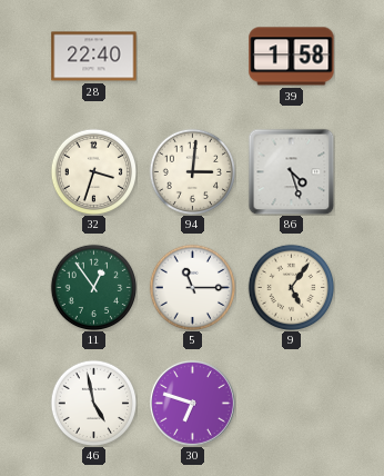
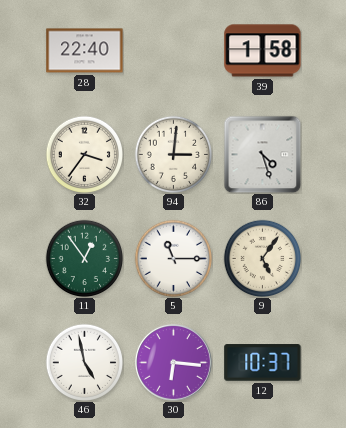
32: 3:33 -> 3:36 (84, 154)
30: 6:48 -> 6:16 (173, 362)
12: none -> 10:37 (263, 363)
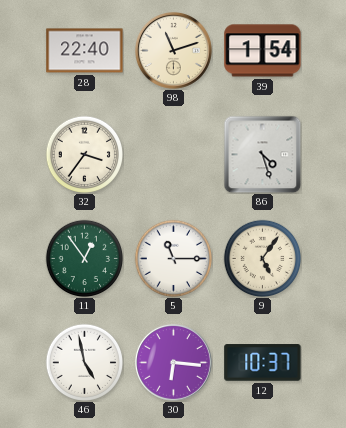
98: none -> 11:12 (173, 50)
39: 1:58 -> 1:54 (263, 51)
94: 3:01 -> none (173, 154)
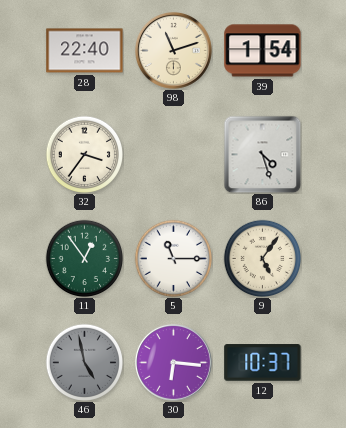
46 dial: white -> grey (84, 362)
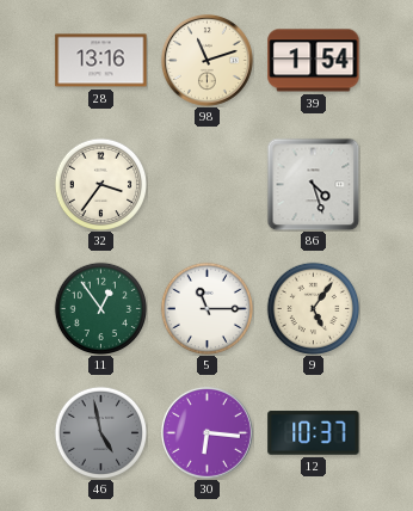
28: 22:40 -> 13:16 (101, 61)
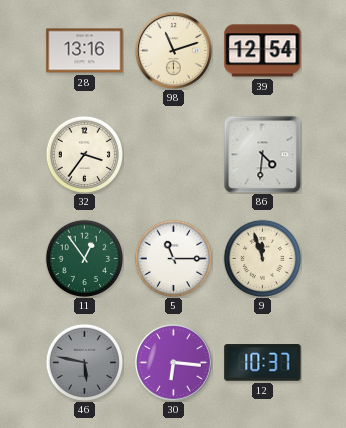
39: 1:54 -> 12:54 (263, 51)
86: 4:27 -> 4:31 (262, 154)
9: 5:06 -> 11:57 (262, 258)
46: 4:58 -> 5:47 (84, 362)
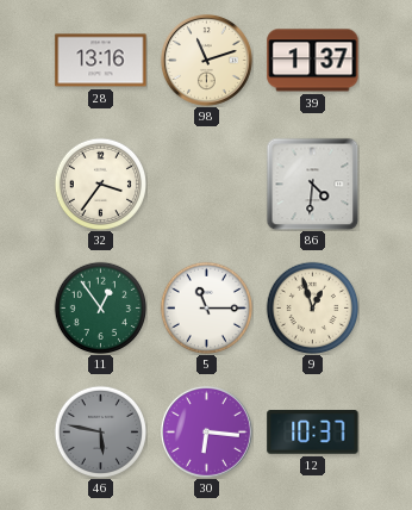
39: 12:54 -> 1:37 (313, 61)
9: 11:57 -> 12:57 (312, 307)
